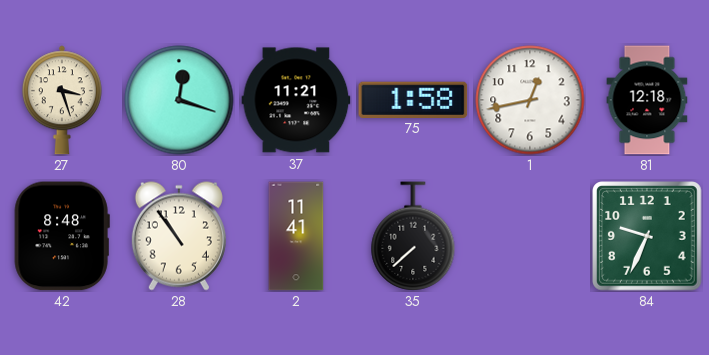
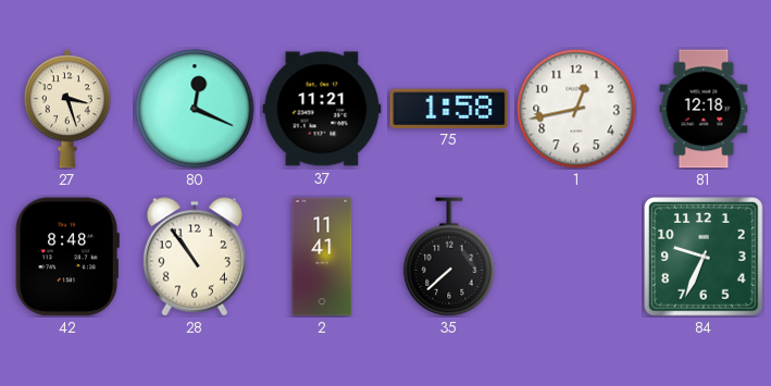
80: 12:18 -> 12:19 (195, 109)
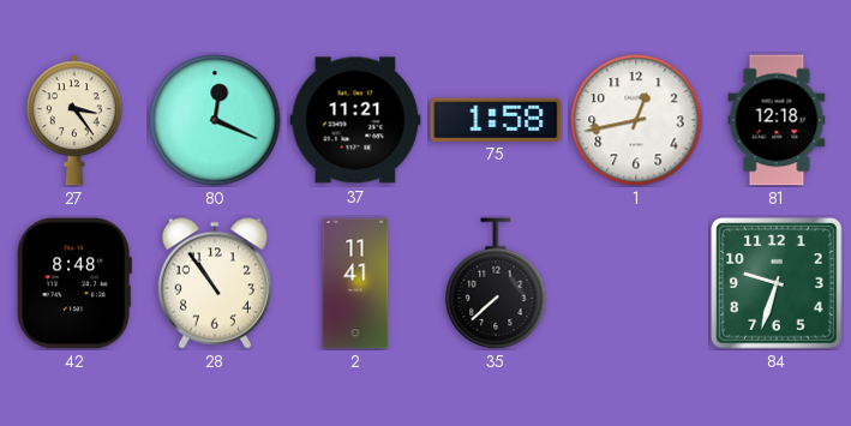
27: 3:27 -> 3:24 (74, 120)
84: 9:34 -> 9:33 (777, 283)
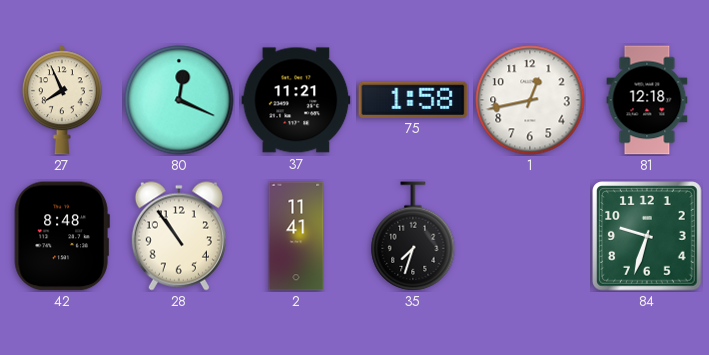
27: 3:24 -> 7:56 (62, 100)
35: 7:38 -> 7:33 (413, 236)
